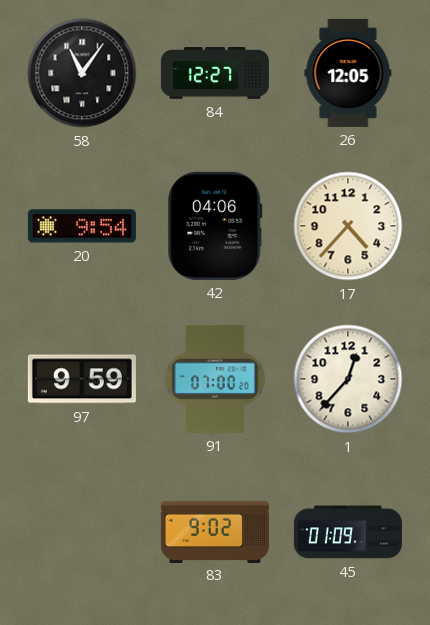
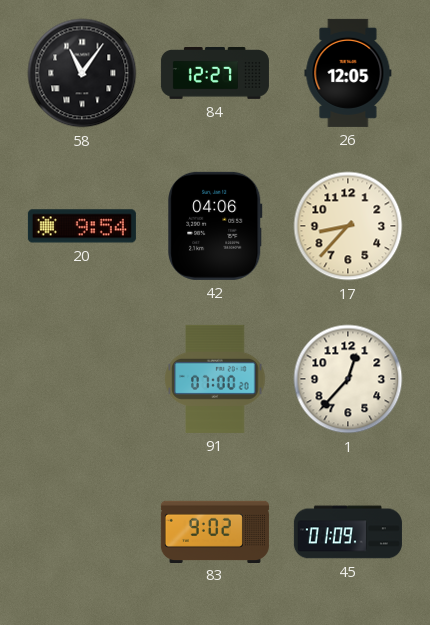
17: 4:37 -> 8:37 (348, 226)
97: 9:59 -> none (82, 379)
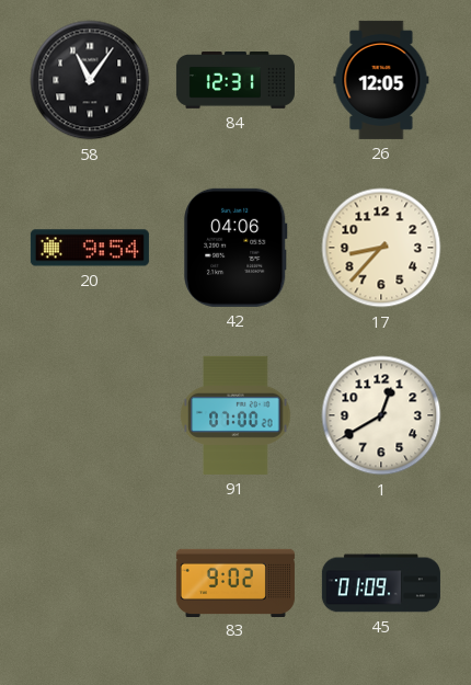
84: 12:27 -> 12:31 (235, 81)
1: 12:37 -> 12:40 (381, 415)
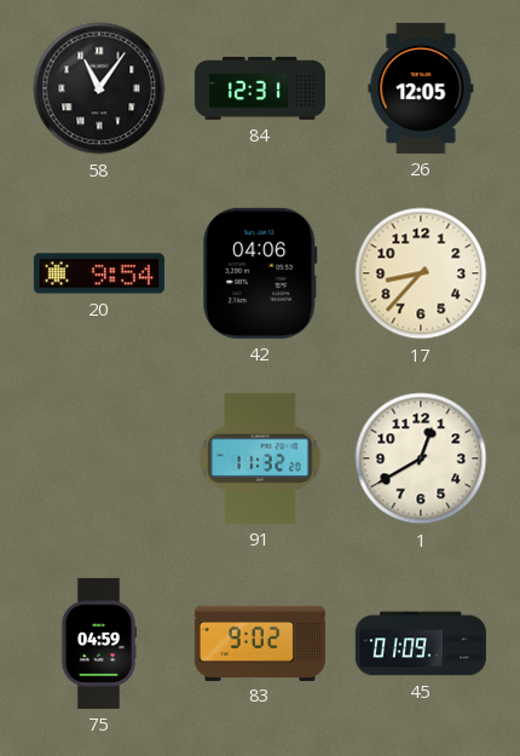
91: 07:00 -> 11:32 (260, 458)
75: none -> 04:59 (99, 644)
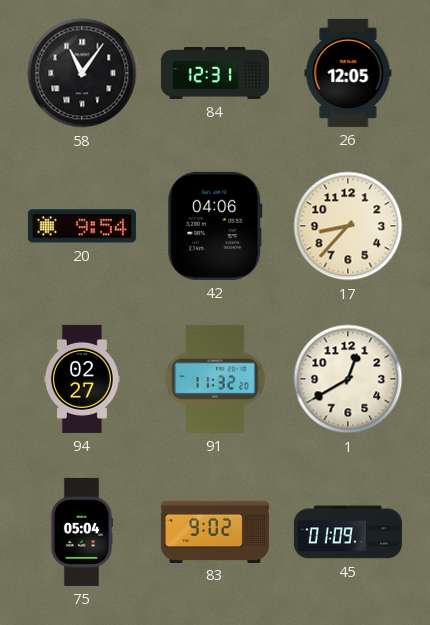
94: none -> 02:27 (82, 379)
75: 04:59 -> 05:04 (82, 532)
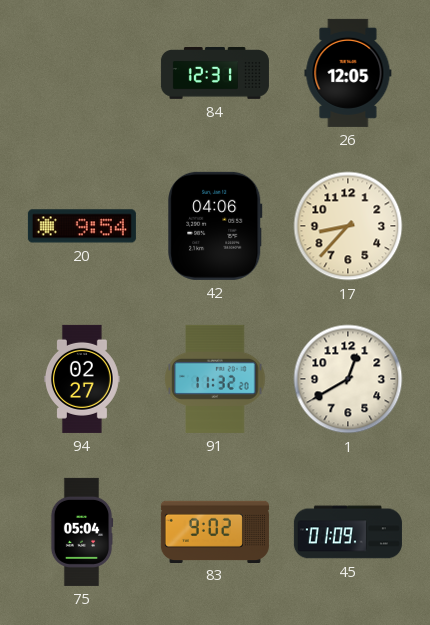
58: 11:06 -> none (82, 73)
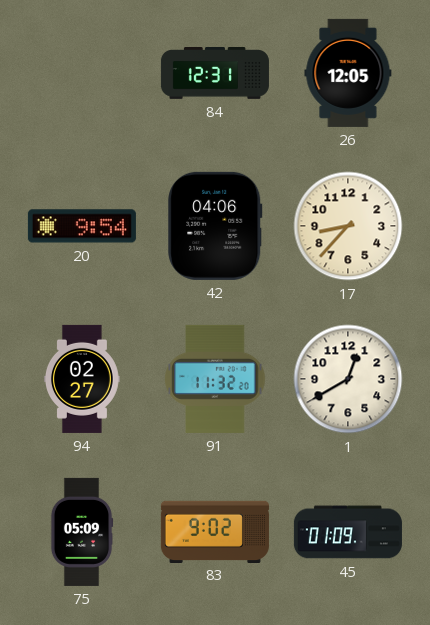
75: 05:04 -> 05:09 (82, 532)
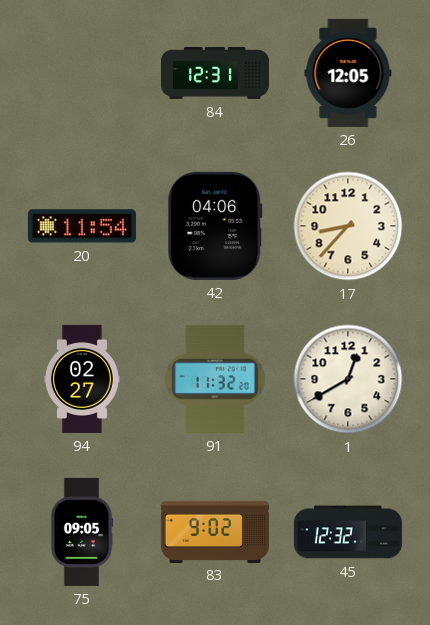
20: 9:54 -> 11:54 (82, 226)
75: 05:09 -> 09:05 (82, 532)
45: 01:09 -> 12:32 (348, 532)
